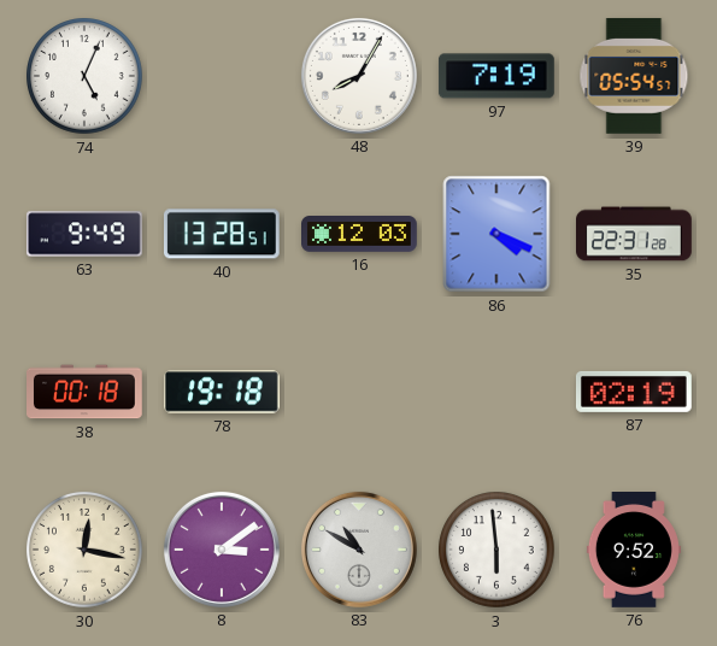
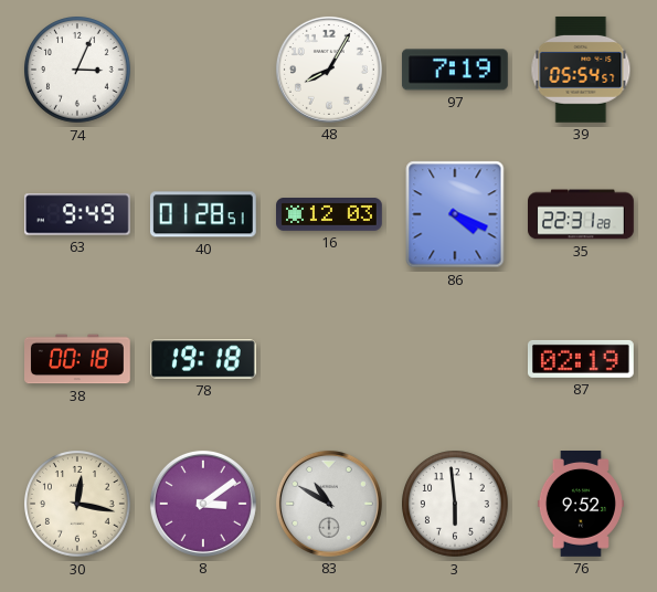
74: 5:04 -> 3:04 (78, 71)
40: 13:28 -> 01:28 (203, 214)
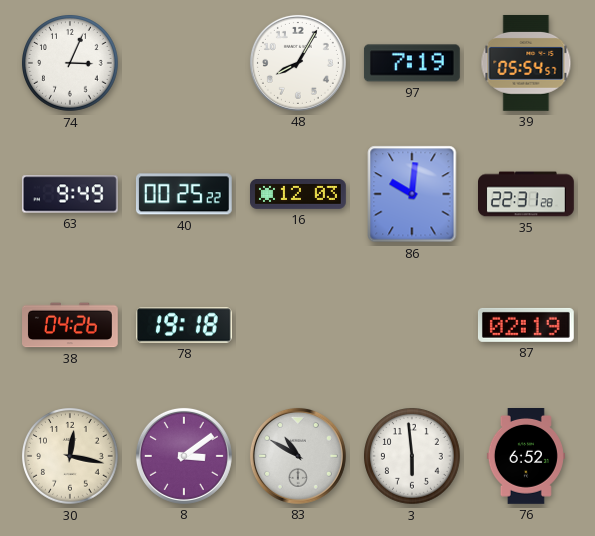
40: 01:28 -> 00:25 (184, 194)
86: 4:19 -> 10:01 (412, 194)
38: 00:18 -> 04:26 (71, 325)
76: 9:52 -> 6:52 (526, 457)
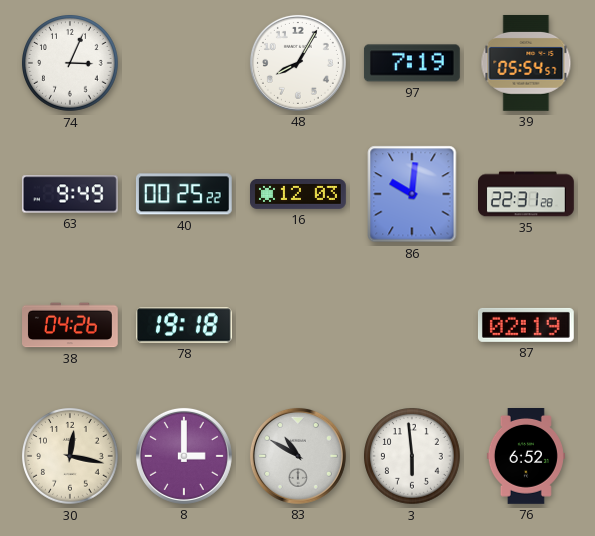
8: 3:09 -> 3:00 (184, 456)
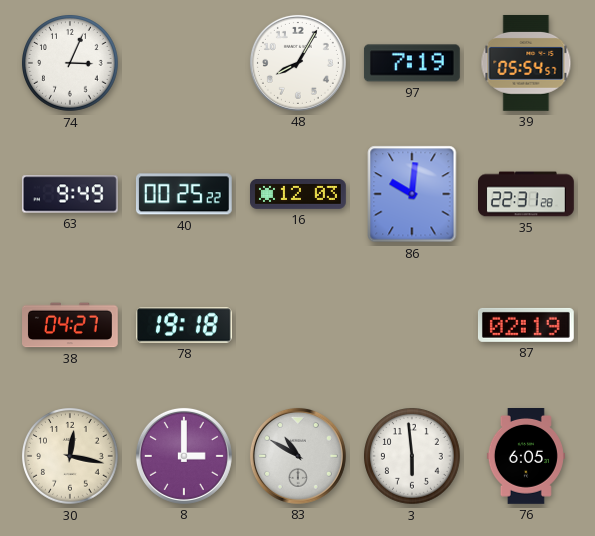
38: 04:26 -> 04:27 (71, 325)
76: 6:52 -> 6:05 (526, 457)
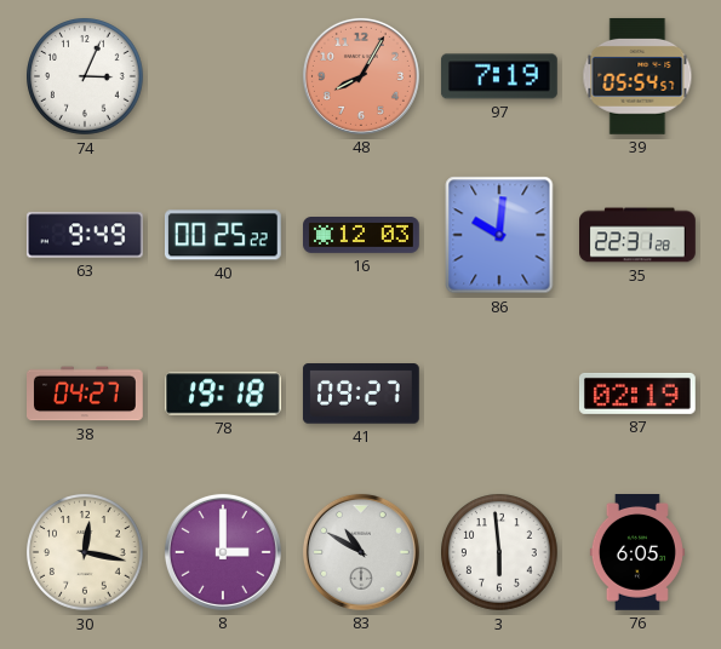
48 dial: white -> salmon (361, 76)
41: none -> 09:27 (361, 394)
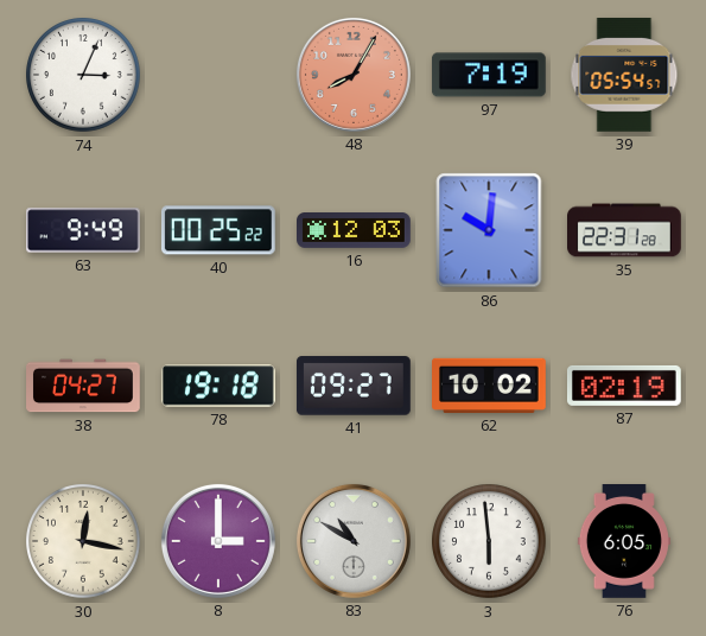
62: none -> 10:02 (490, 386)
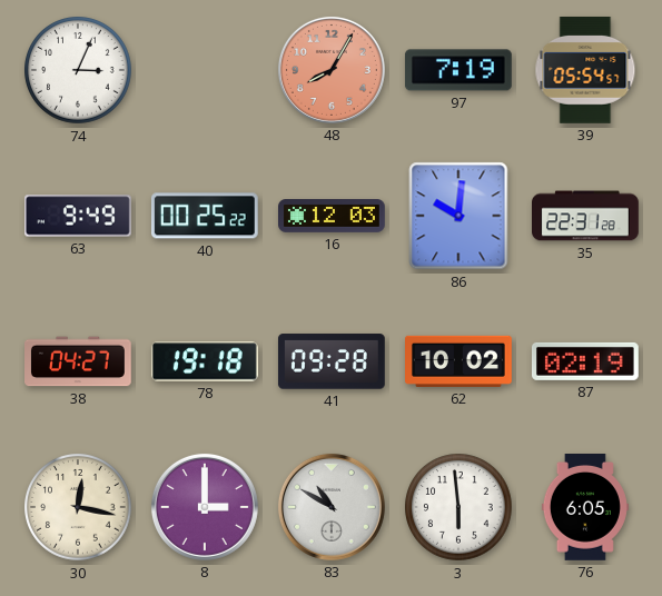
41: 09:27 -> 09:28 (332, 361)
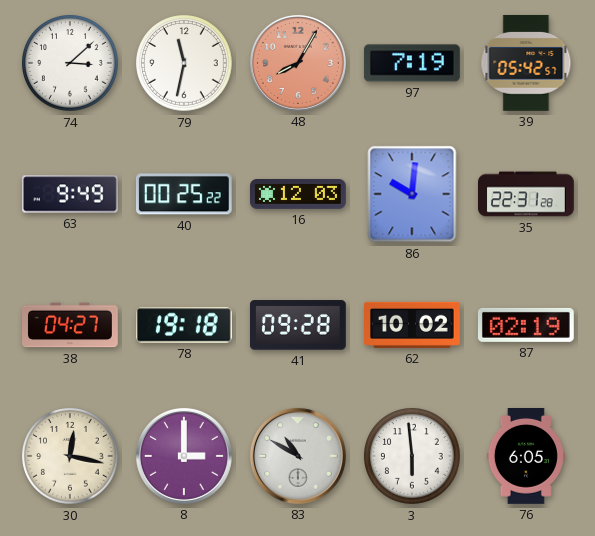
74: 3:04 -> 3:08 (71, 64)
79: none -> 11:32 (185, 64)
39: 05:54 -> 05:42 (526, 63)
